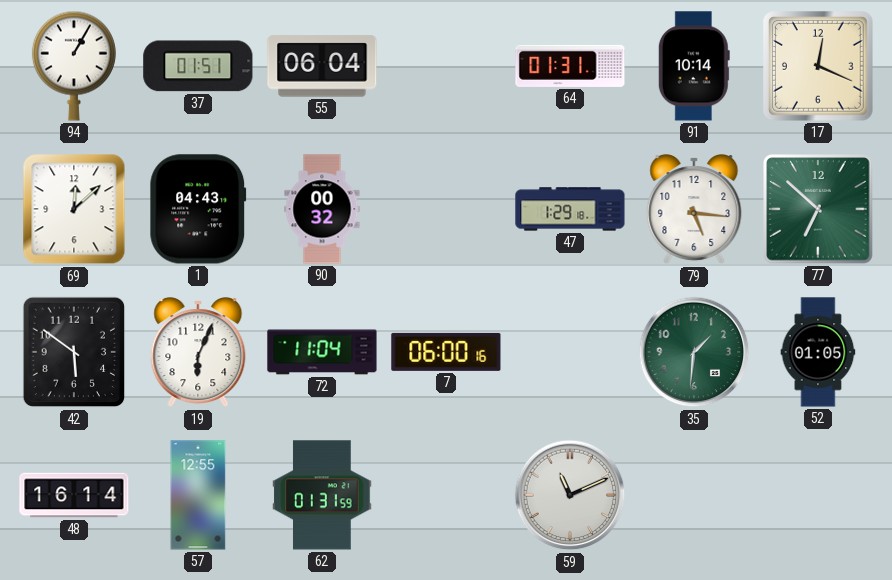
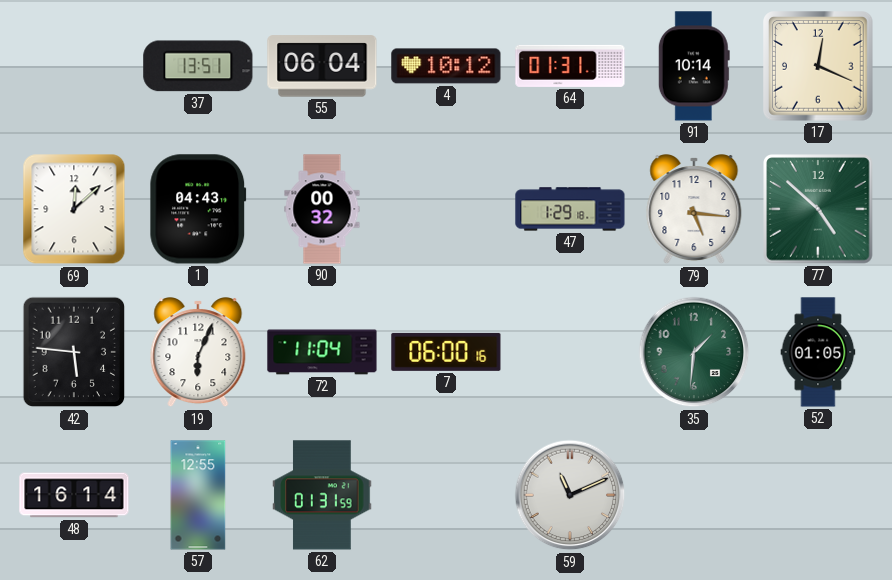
94: 1:05 -> none (74, 66)
37: 01:51 -> 13:51 (198, 66)
4: none -> 10:12 (446, 66)
77: 6:52 -> 4:52 (818, 209)
42: 5:51 -> 5:46 (74, 352)
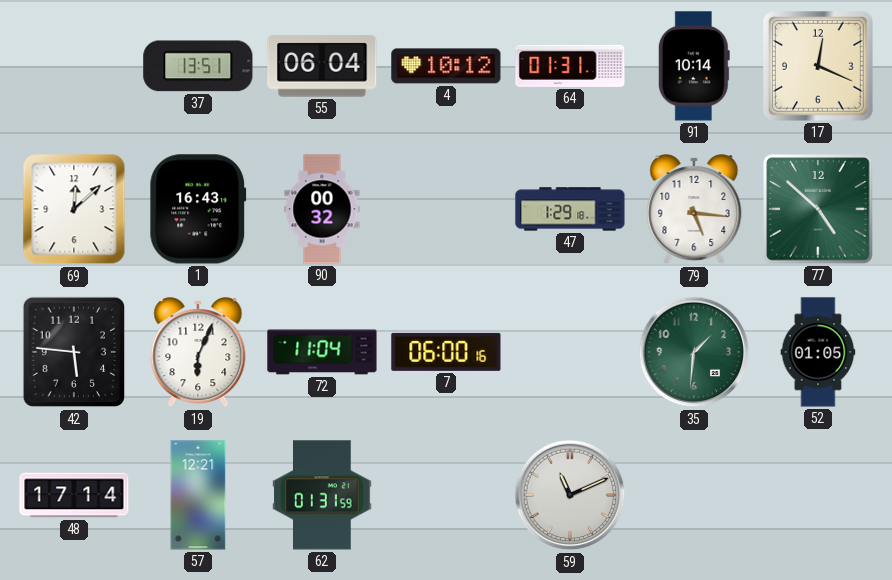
1: 04:43 -> 16:43 (198, 209)
48: 16:14 -> 17:14 (74, 495)
57: 12:55 -> 12:21 (198, 495)
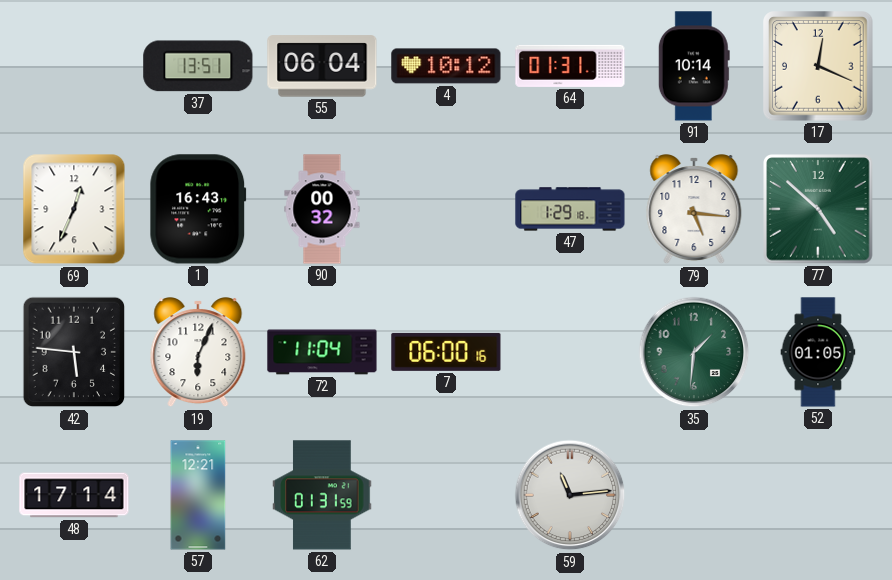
69: 12:08 -> 12:34 (74, 209)
59: 11:11 -> 11:14 (570, 495)
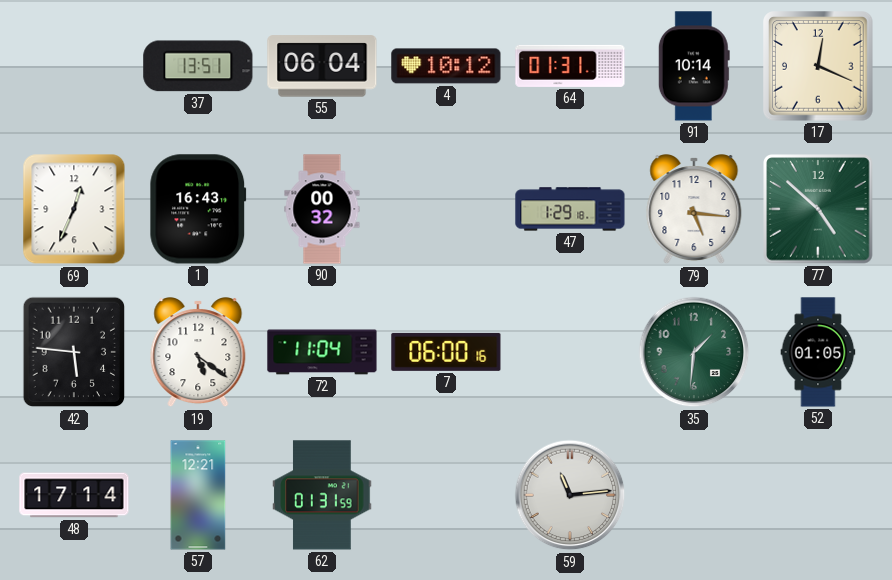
19: 6:04 -> 5:21 (198, 353)
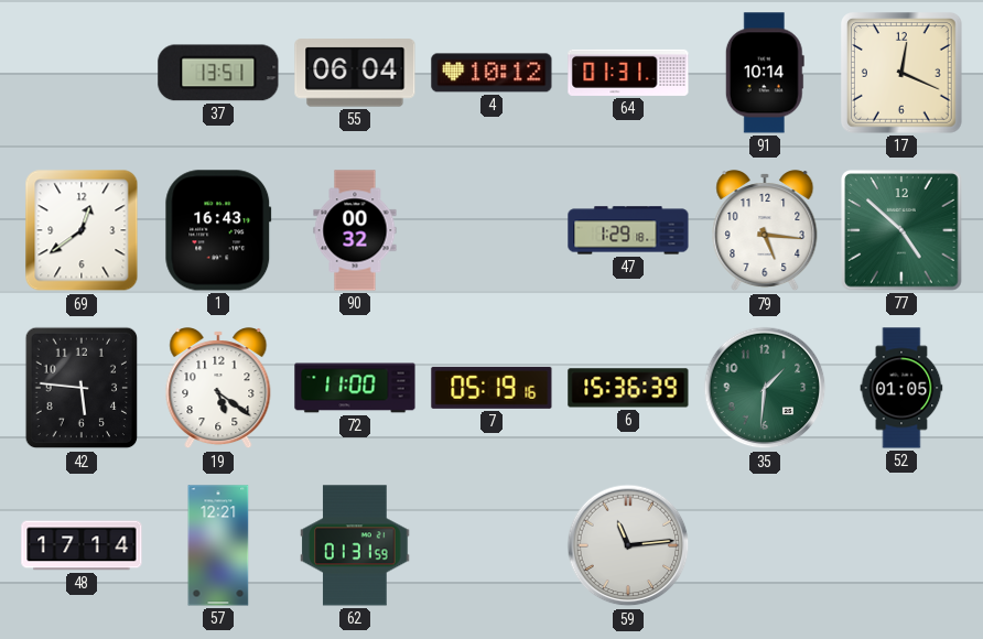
69: 12:34 -> 12:39 (82, 230)
72: 11:04 -> 11:00 (355, 388)
7: 06:00 -> 05:19 (491, 388)
6: none -> 15:36 (628, 388)
